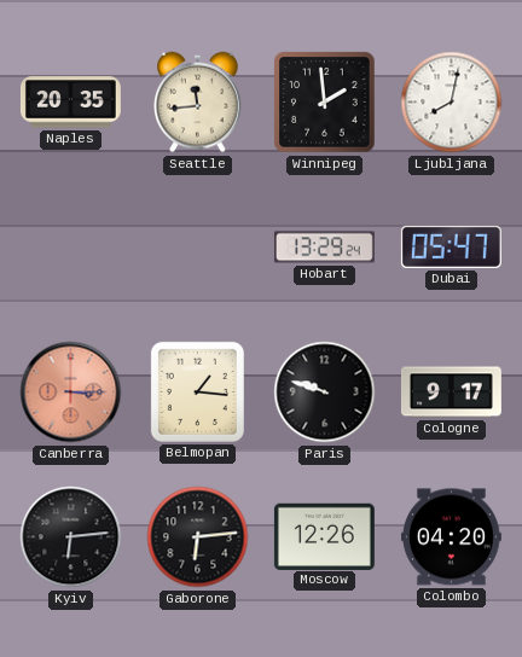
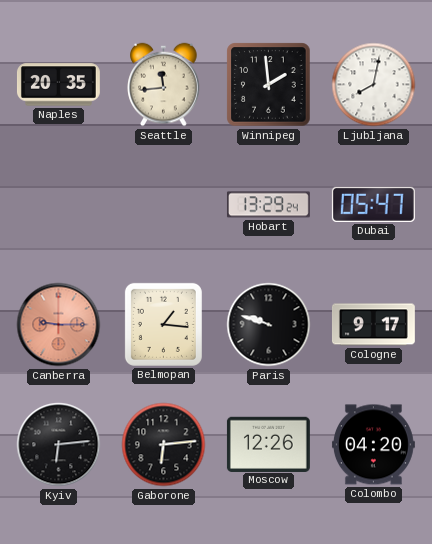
Canberra: 3:15 -> 9:15 (59, 325)
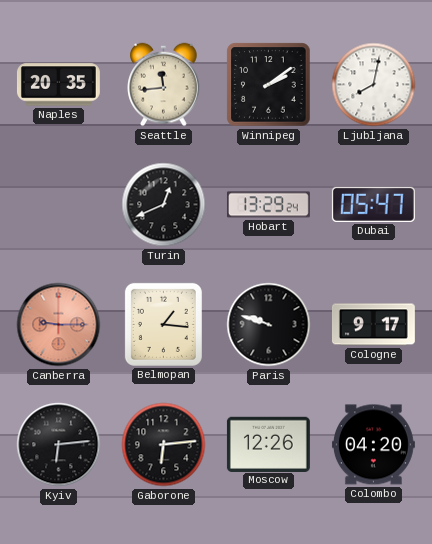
Winnipeg: 1:59 -> 2:09 (269, 85)
Turin: none -> 12:41 (164, 205)
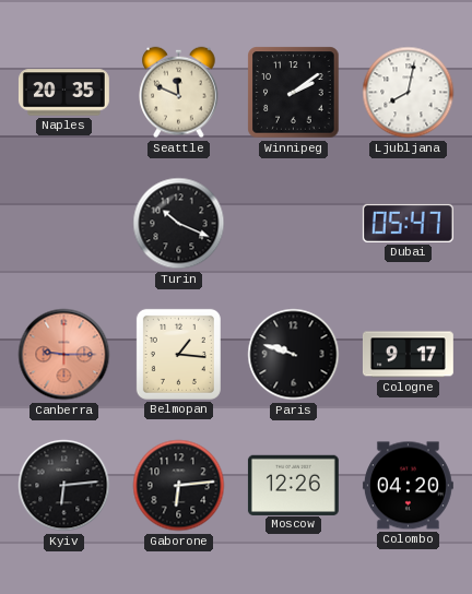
Seattle: 11:44 -> 11:49 (179, 93)
Turin: 12:41 -> 10:19 (179, 224)
Hobart: 13:29 -> none (268, 205)
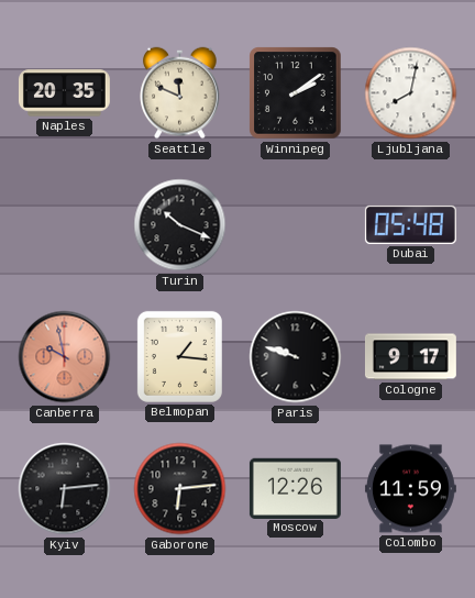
Dubai: 05:47 -> 05:48 (410, 224)
Canberra: 9:15 -> 9:58 (65, 357)
Colombo: 04:20 -> 11:59 (410, 489)
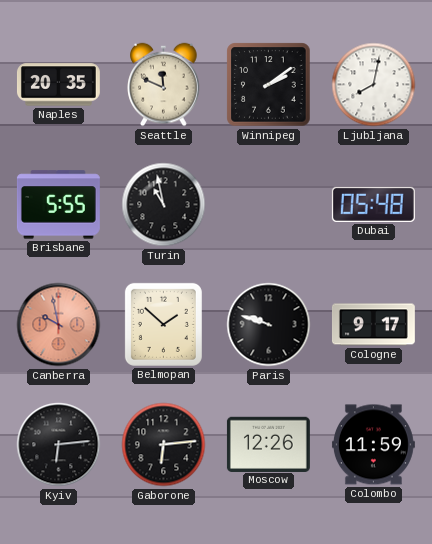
Brisbane: none -> 5:55 (58, 205)
Turin: 10:19 -> 10:58 (164, 205)
Belmopan: 1:16 -> 1:52 (163, 324)
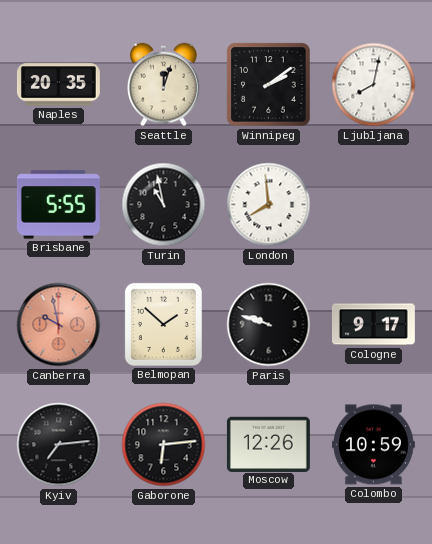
Seattle: 11:49 -> 12:03 (164, 85)
London: none -> 7:59 (269, 205)
Dubai: 05:48 -> none (373, 204)
Kyiv: 6:14 -> 7:14 (59, 445)
Colombo: 11:59 -> 10:59 (373, 445)
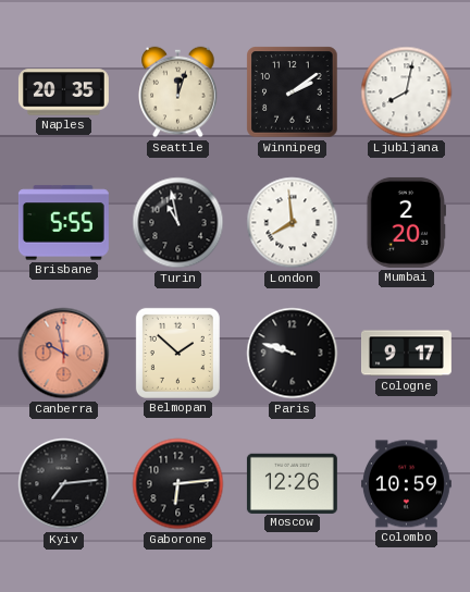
Mumbai: none -> 2:20 (406, 222)
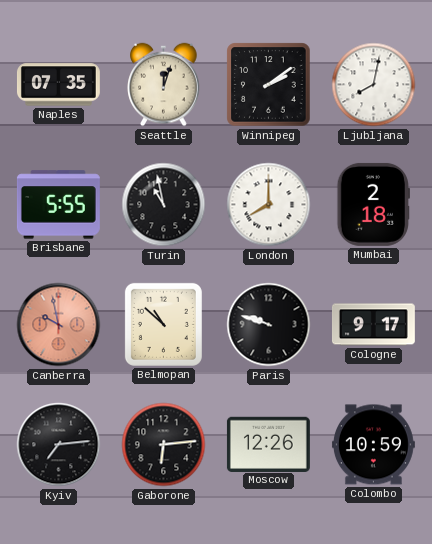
Naples: 20:35 -> 07:35 (58, 85)
London: 7:59 -> 8:00 (269, 205)
Mumbai: 2:20 -> 2:18 (373, 204)
Belmopan: 1:52 -> 10:52 (163, 324)
